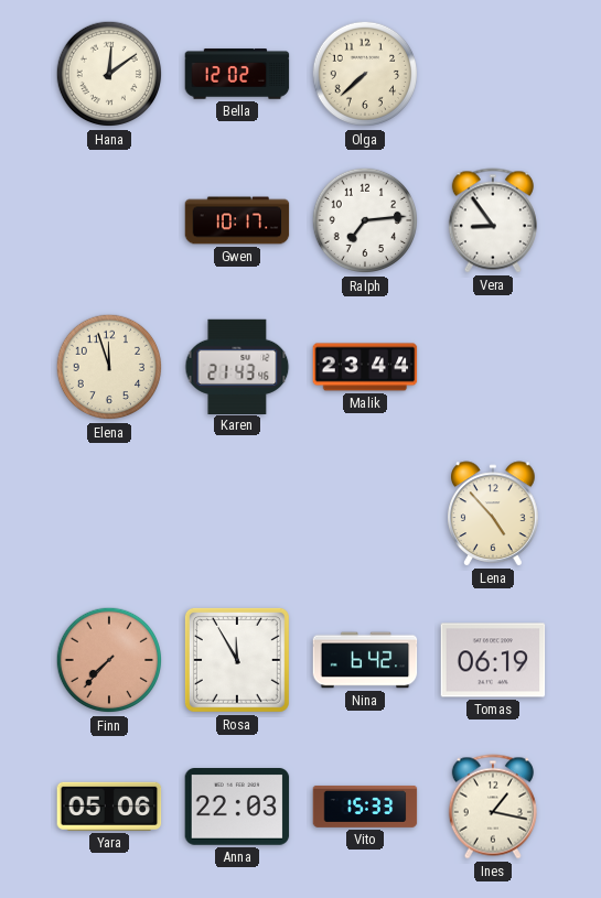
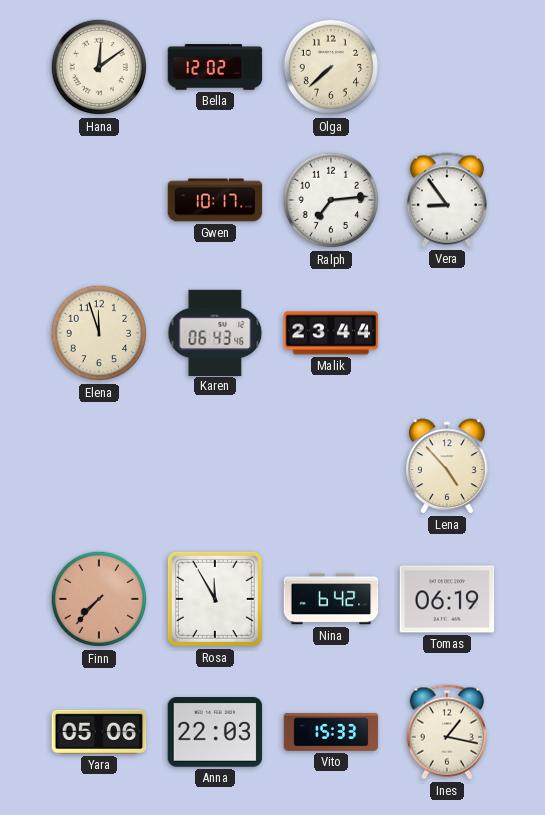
Karen: 21:43 -> 06:43 (215, 332)
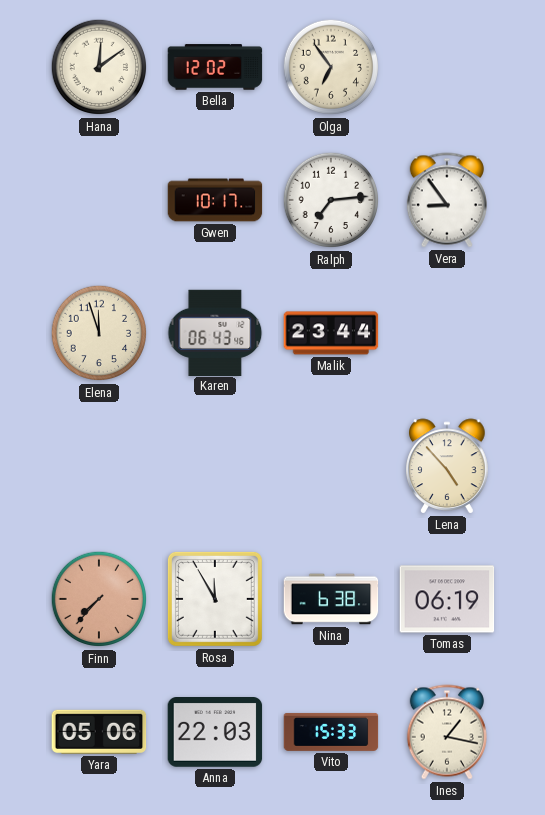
Olga: 7:38 -> 6:54 (331, 67)
Nina: 6:42 -> 6:38 (331, 599)
